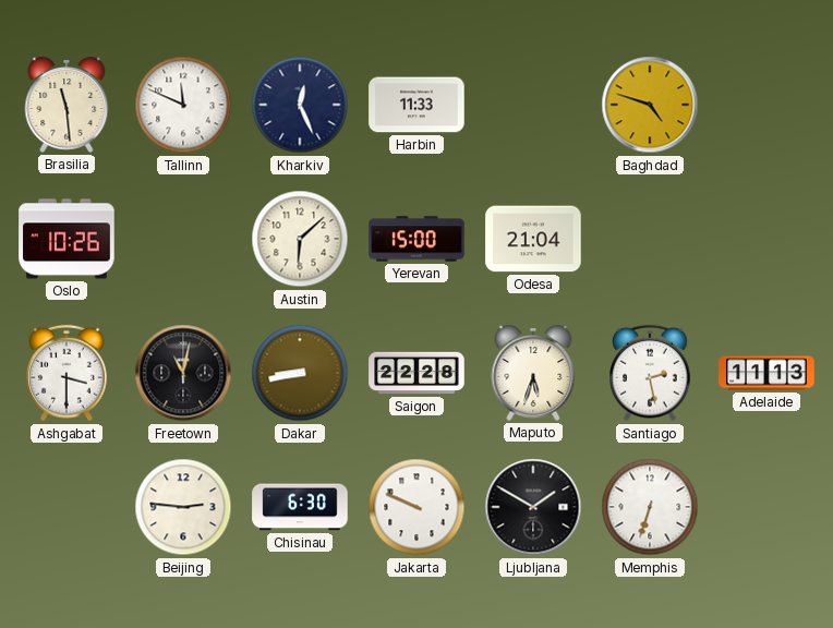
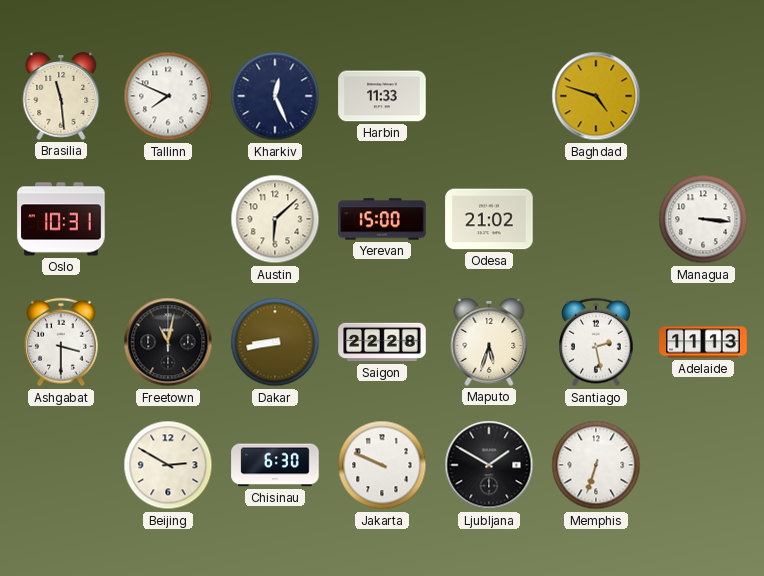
Tallinn: 11:49 -> 7:49 (168, 96)
Oslo: 10:26 -> 10:31 (61, 219)
Odesa: 21:04 -> 21:02 (489, 219)
Managua: none -> 3:16 (703, 219)
Beijing: 2:46 -> 2:50 (168, 465)
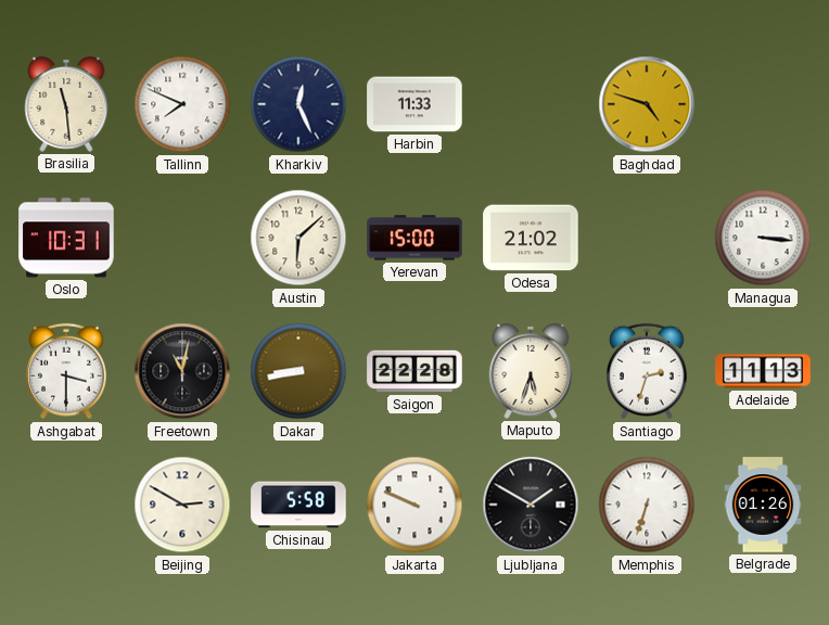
Santiago: 2:28 -> 2:33 (647, 371)
Chisinau: 6:30 -> 5:58 (298, 505)
Belgrade: none -> 01:26 (763, 505)
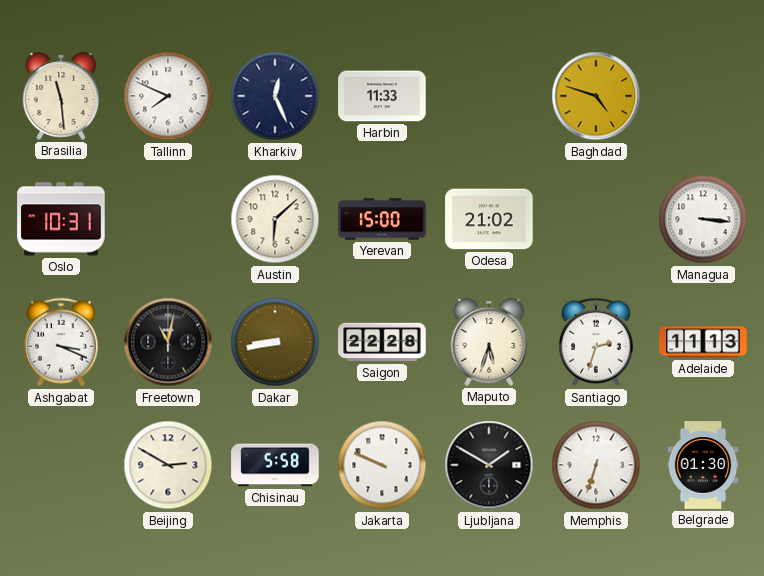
Ashgabat: 3:30 -> 3:19 (61, 342)
Belgrade: 01:26 -> 01:30 (703, 465)
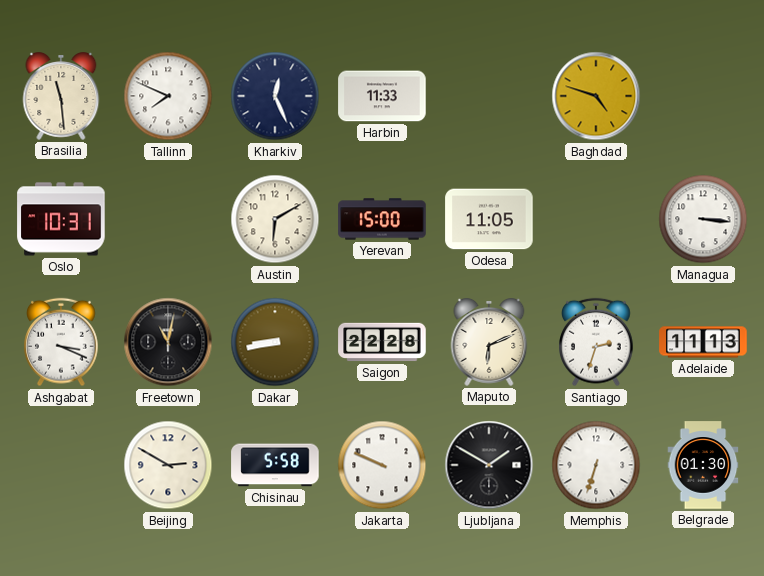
Austin: 6:08 -> 6:10 (275, 219)
Odesa: 21:02 -> 11:05 (489, 219)
Maputo: 5:33 -> 6:11 (489, 343)
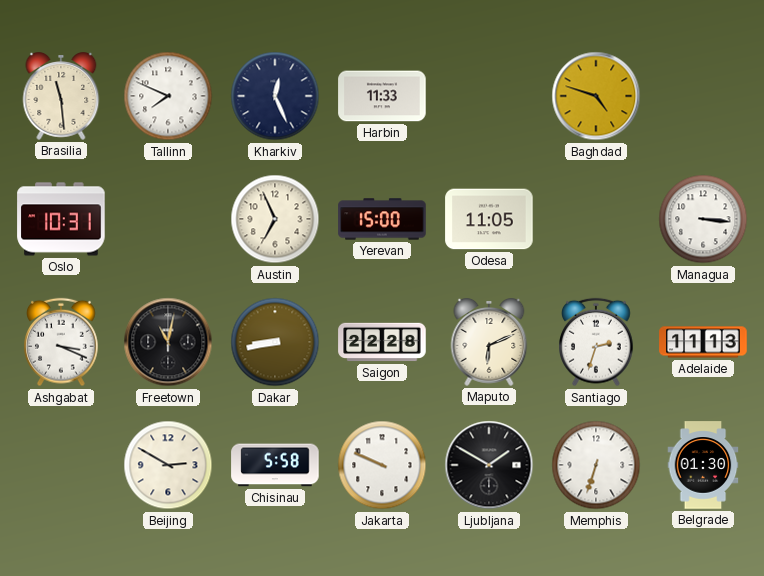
Austin: 6:10 -> 6:56 (275, 219)
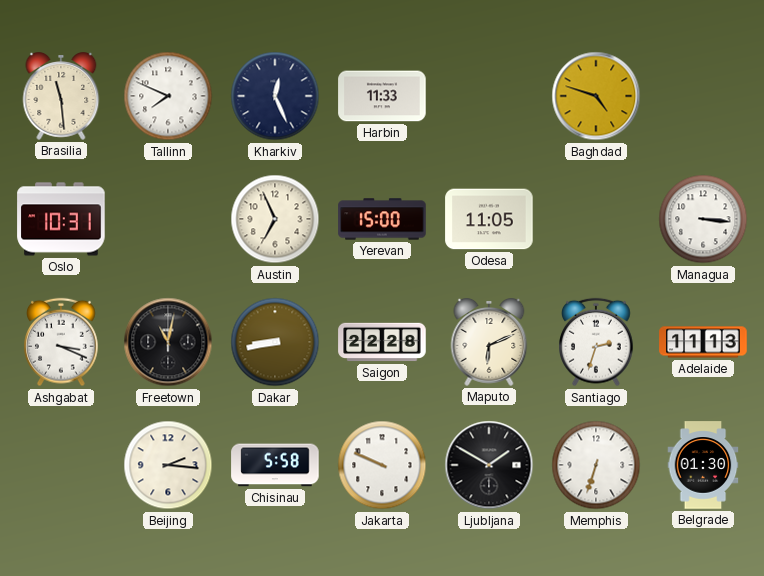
Beijing: 2:50 -> 2:16 (168, 465)
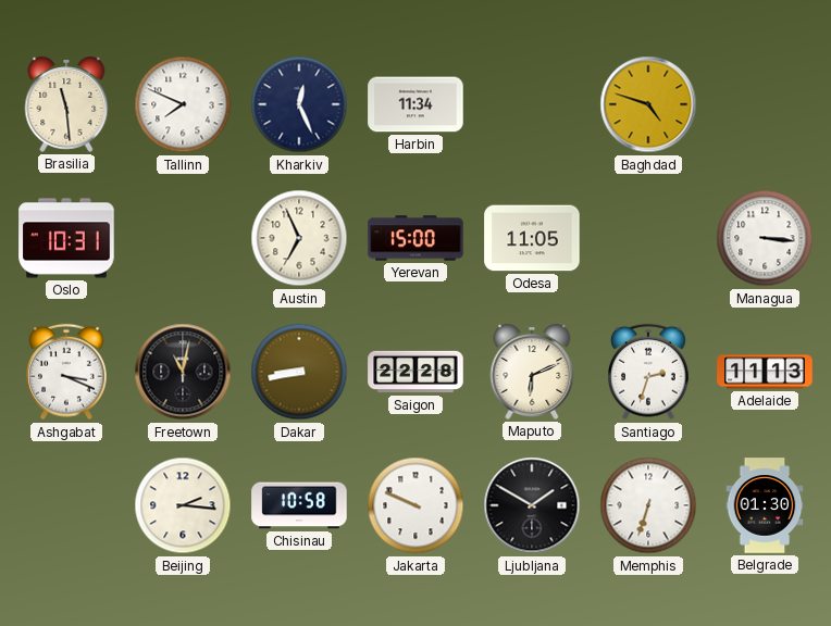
Harbin: 11:33 -> 11:34 (415, 104)
Chisinau: 5:58 -> 10:58 (299, 505)
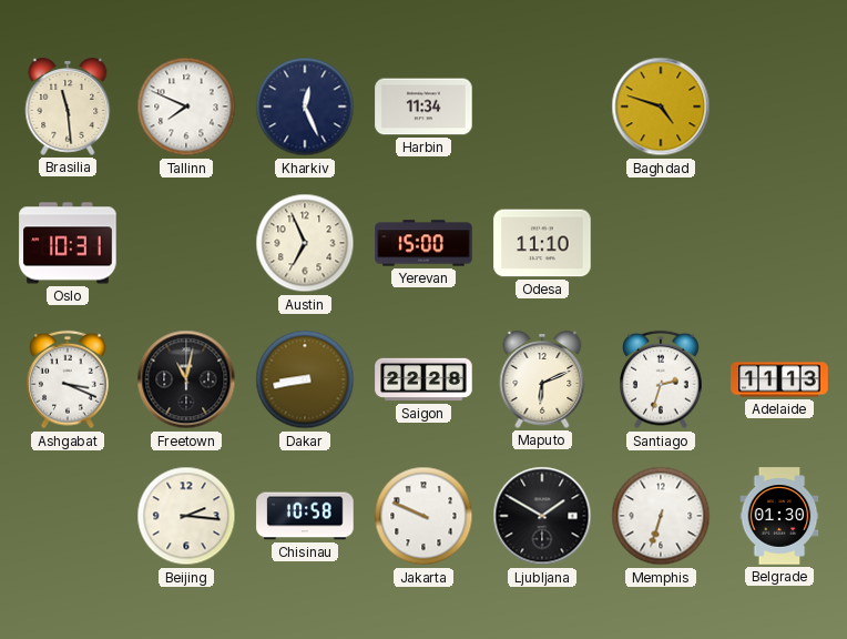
Odesa: 11:05 -> 11:10 (542, 243)
Managua: 3:16 -> none (765, 238)
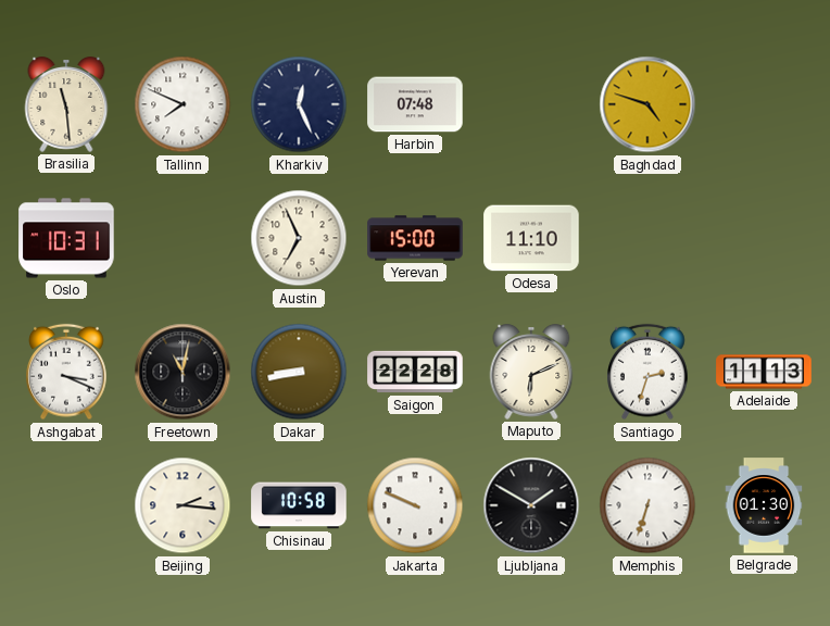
Harbin: 11:34 -> 07:48 (415, 104)
